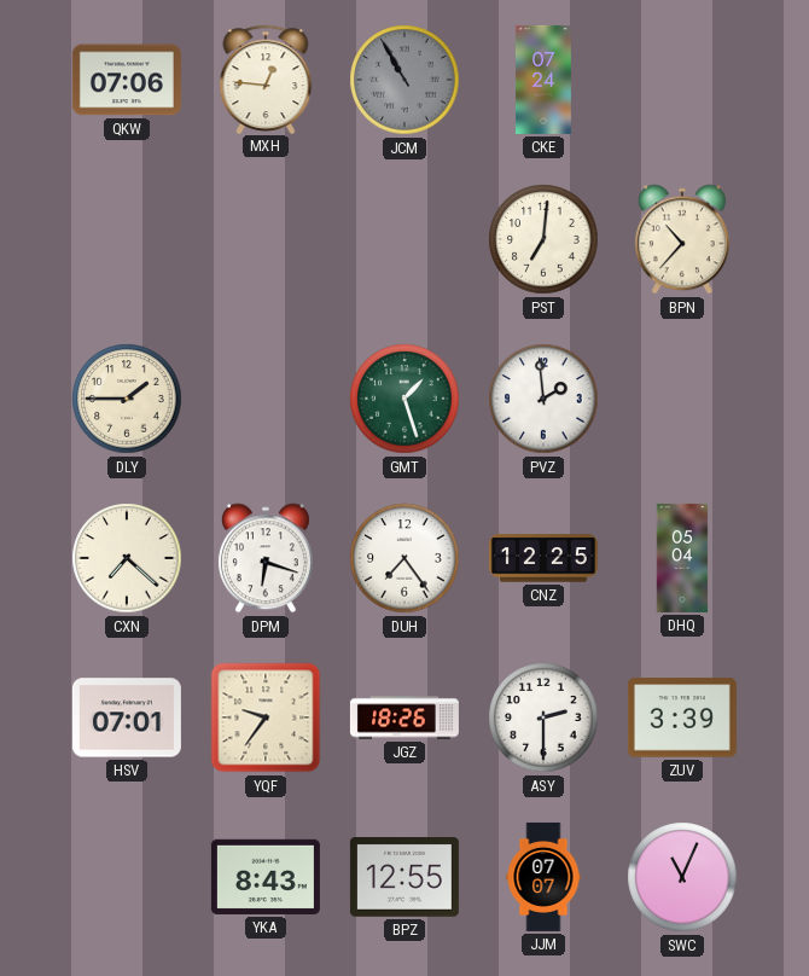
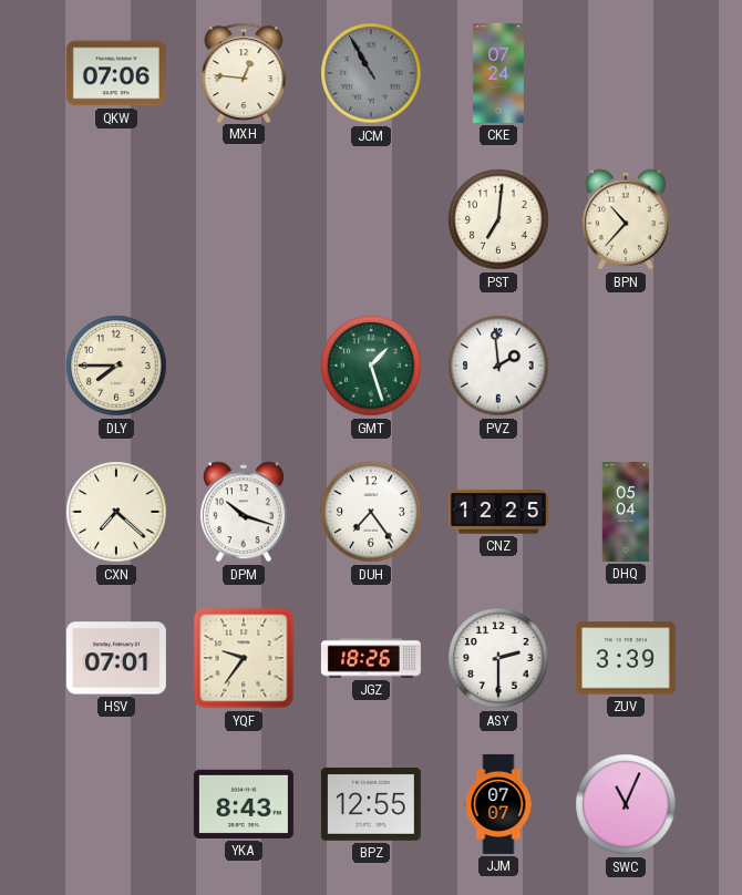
DLY: 1:45 -> 7:45 (116, 366)
DPM: 6:18 -> 10:18 (244, 512)
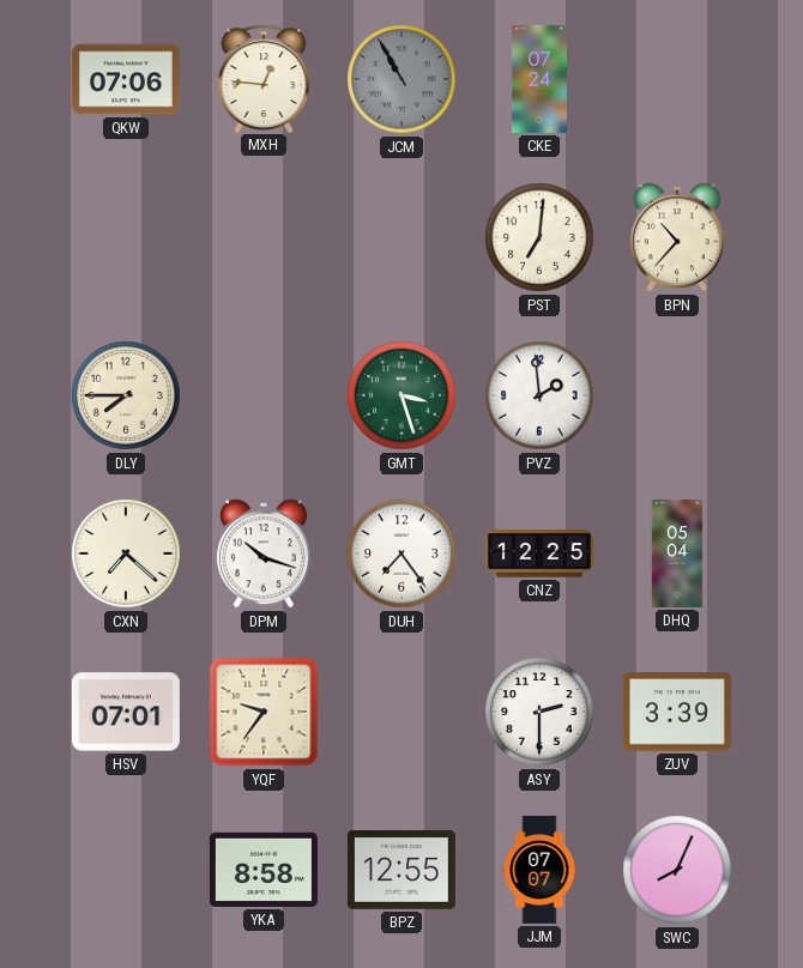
GMT: 1:27 -> 3:27 (402, 395)
JGZ: 18:26 -> none (371, 658)
YKA: 8:43 -> 8:58 (264, 870)
SWC: 11:04 -> 8:04 (677, 870)
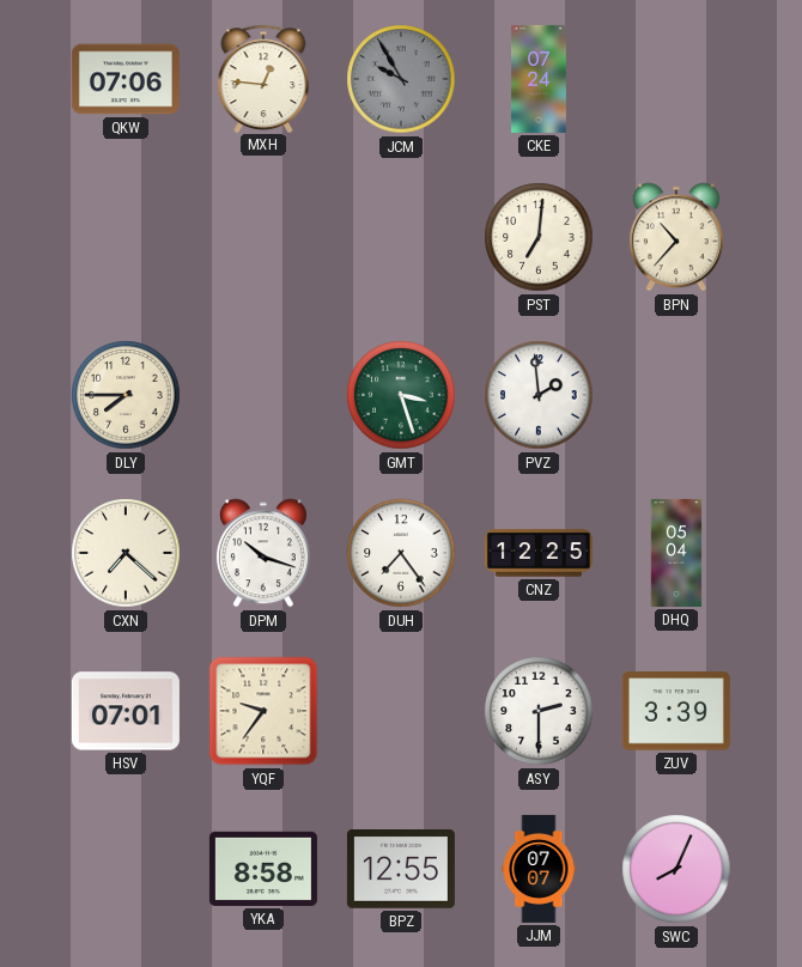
JCM: 10:55 -> 9:55 (401, 79)
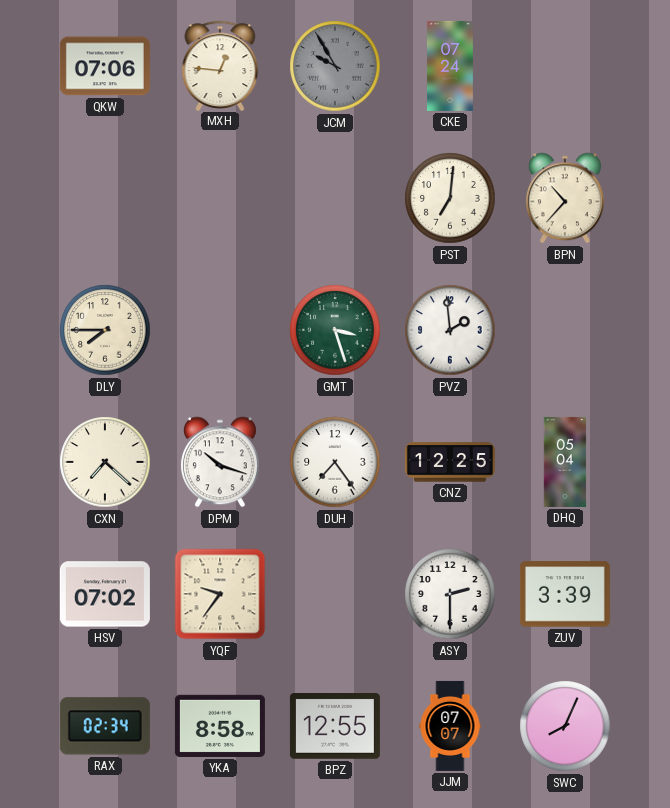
HSV: 07:01 -> 07:02 (105, 594)
RAX: none -> 02:34 (105, 726)
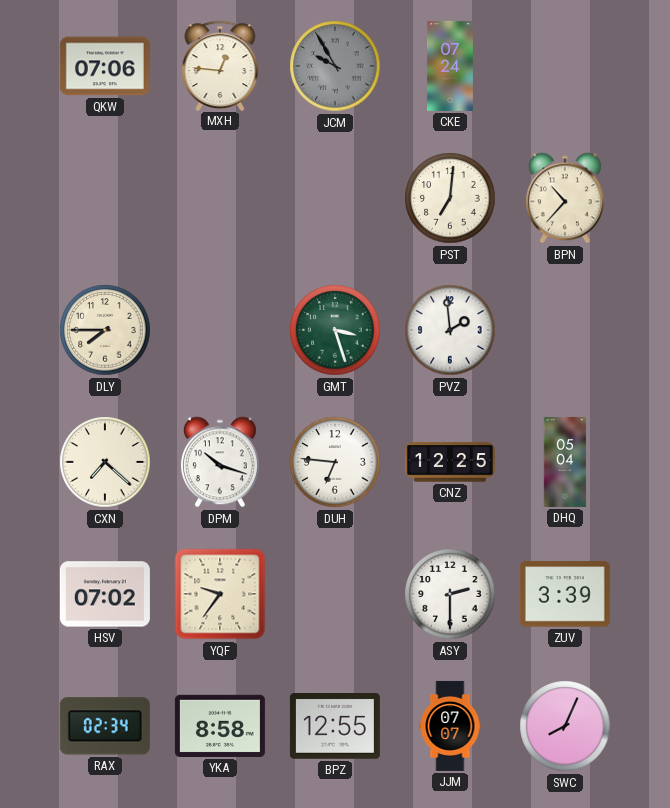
DUH: 7:24 -> 6:46 (335, 462)
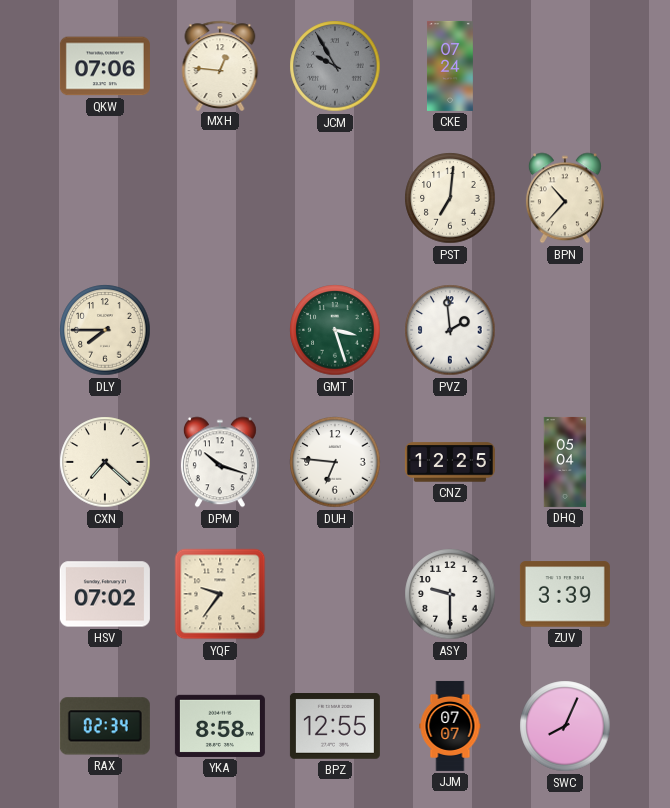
ASY: 2:30 -> 9:30 (450, 594)
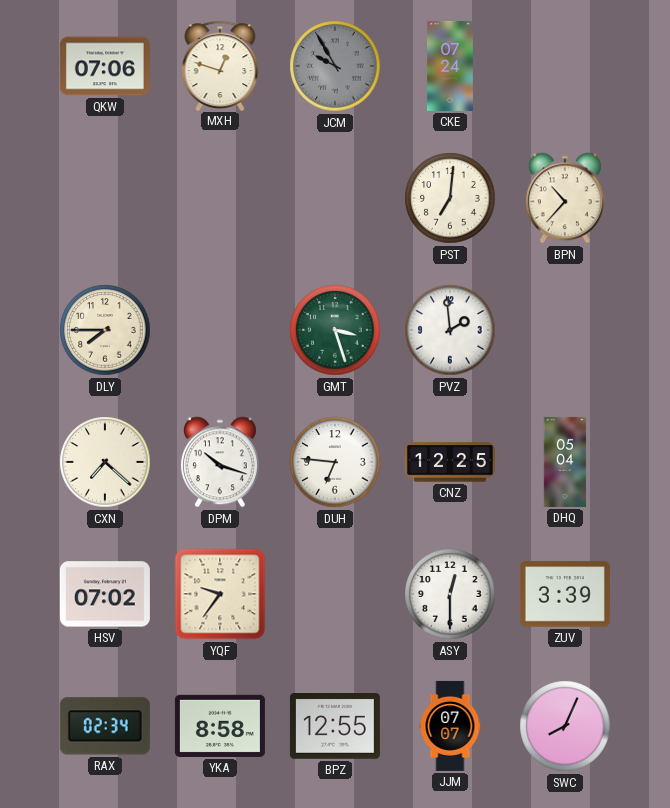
MXH: 12:46 -> 12:48 (220, 65)
ASY: 9:30 -> 12:30 (450, 594)
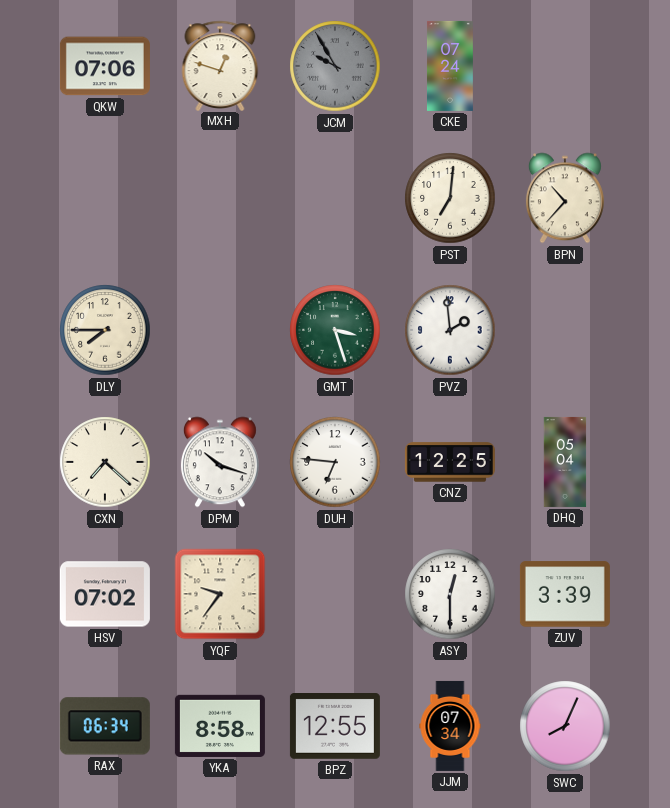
RAX: 02:34 -> 06:34 (105, 726)
JJM: 07:07 -> 07:34 (450, 726)
